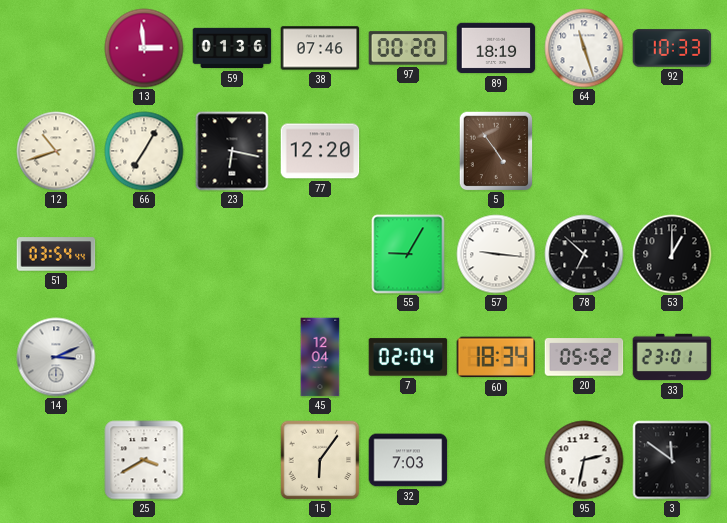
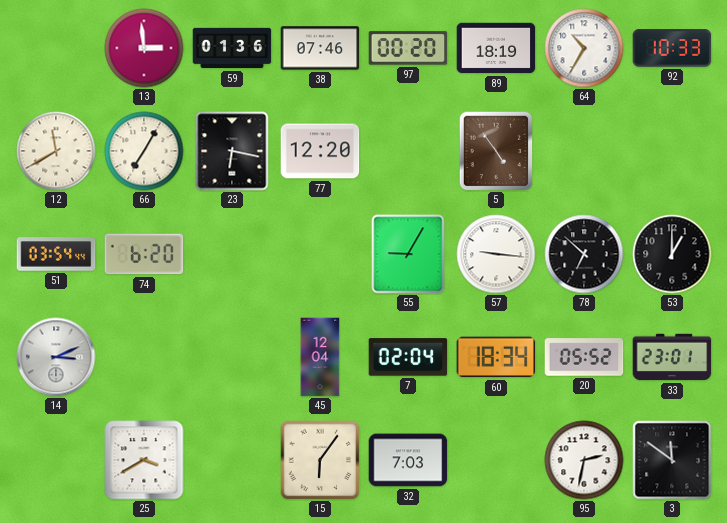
64: 11:27 -> 10:35 (584, 48)
12: 10:42 -> 11:40 (56, 151)
74: none -> 6:20 (144, 254)
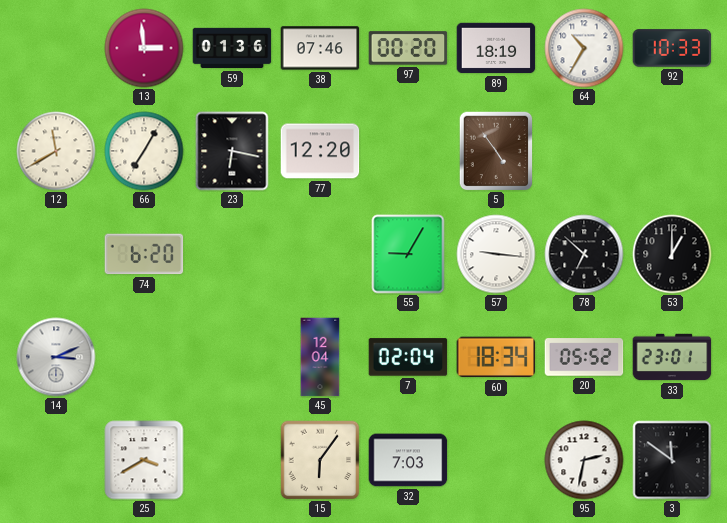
51: 03:54 -> none (56, 254)
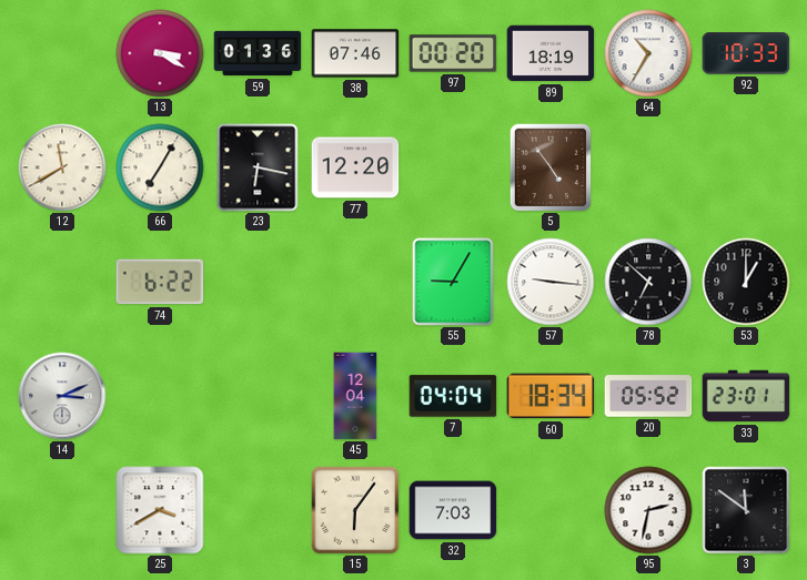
13: 2:59 -> 3:20 (160, 53)
74: 6:20 -> 6:22 (160, 282)
7: 02:04 -> 04:04 (453, 396)
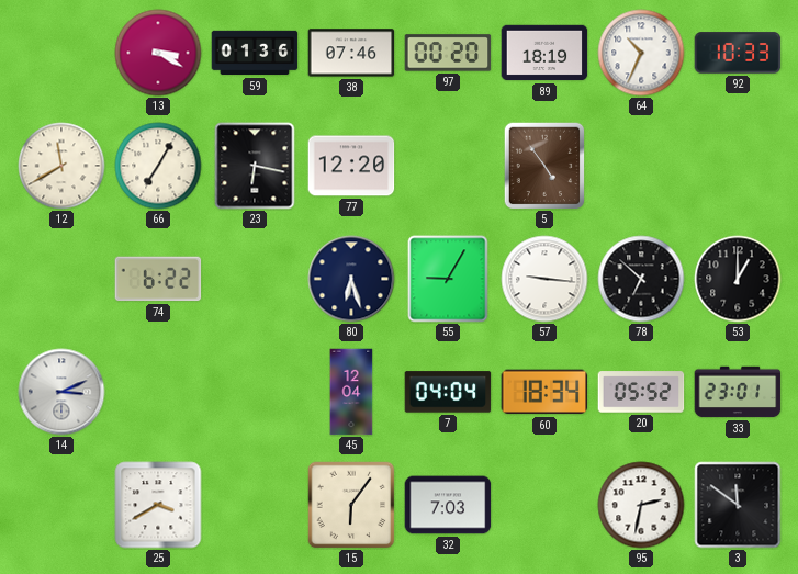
64: 10:35 -> 10:34 (641, 53)
80: none -> 6:27 (351, 279)
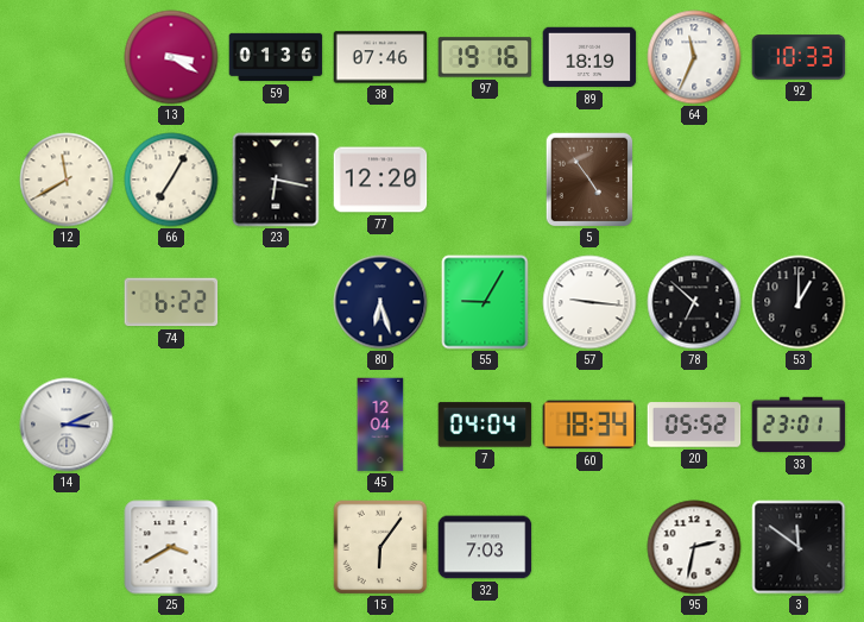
97: 00:20 -> 19:16 (485, 57)
64: 10:34 -> 11:34 (694, 57)
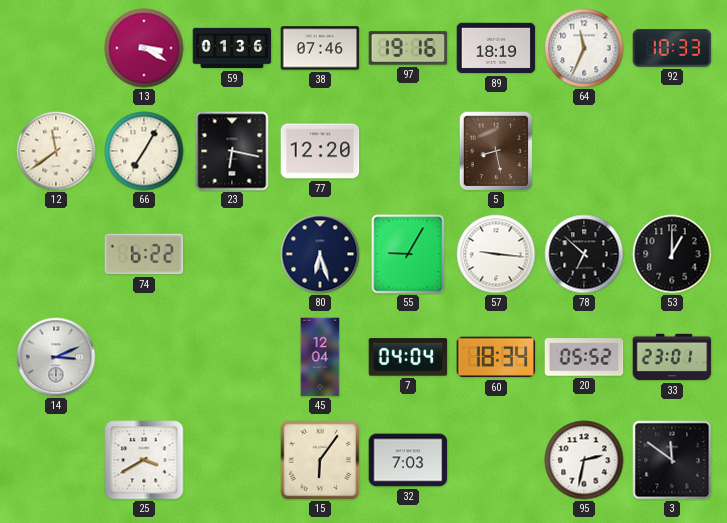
12: 11:40 -> 11:39 (56, 151)
5: 4:54 -> 8:28 (496, 151)
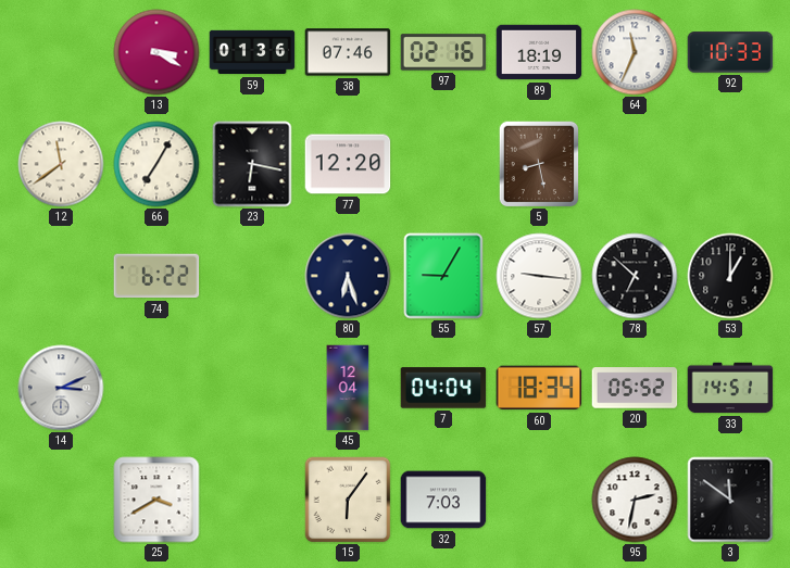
97: 19:16 -> 02:16 (443, 52)
33: 23:01 -> 14:51 (730, 388)
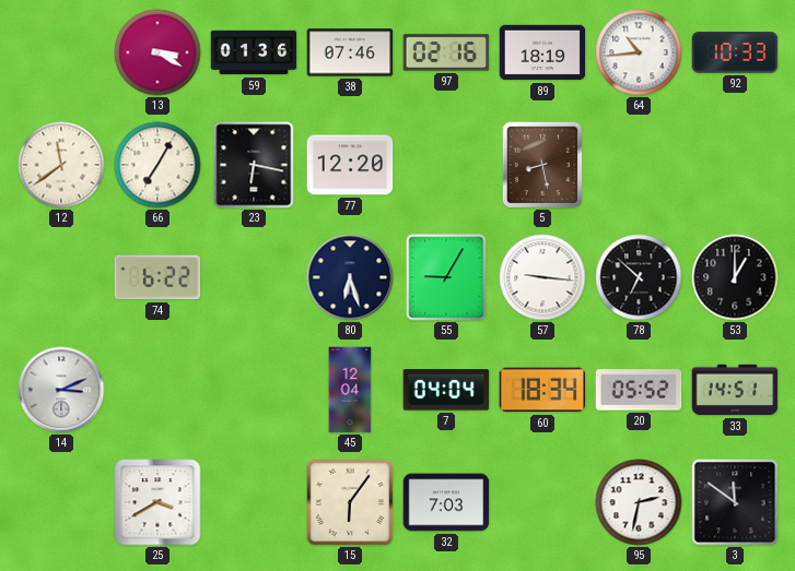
64: 11:34 -> 10:44 (639, 52)
